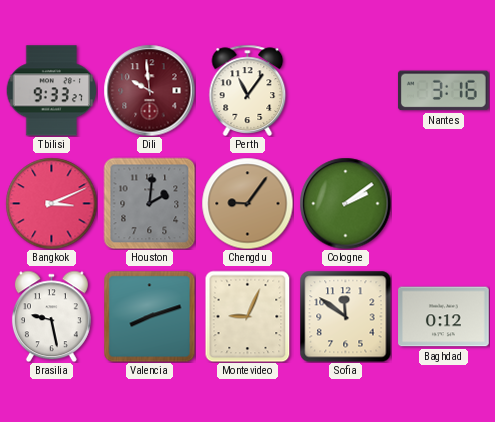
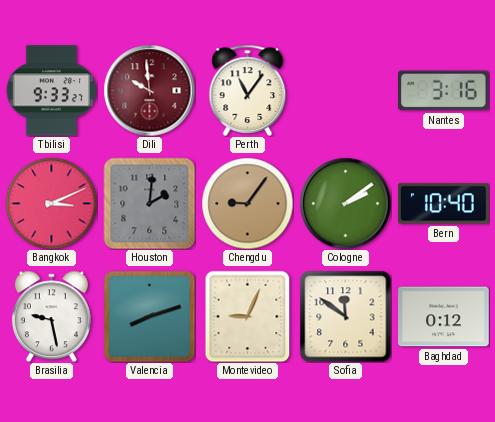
Bern: none -> 10:40 (444, 204)
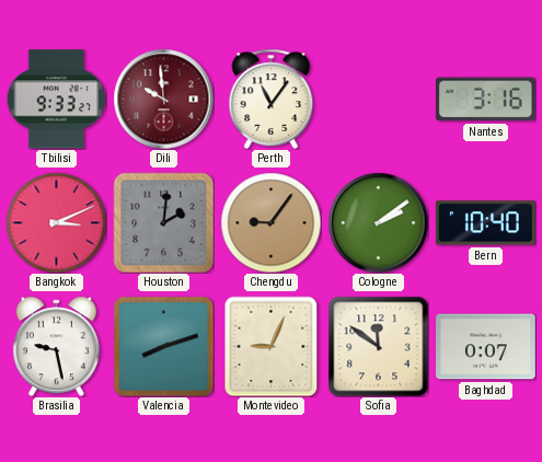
Baghdad: 0:12 -> 0:07 (486, 347)
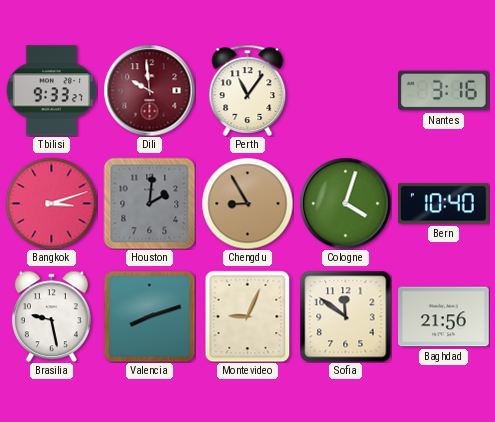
Bangkok: 3:11 -> 3:12 (51, 203)
Chengdu: 9:06 -> 8:55 (247, 203)
Cologne: 2:09 -> 4:03 (345, 203)
Baghdad: 0:07 -> 21:56 (444, 317)
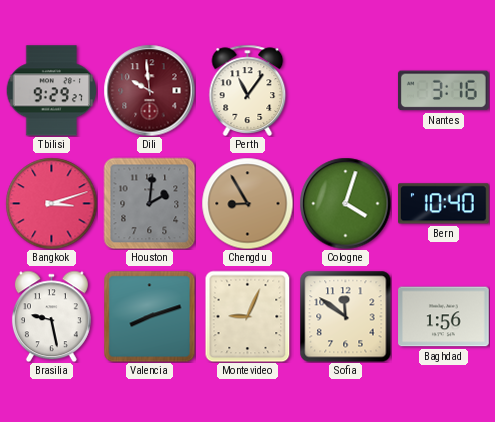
Tbilisi: 9:33 -> 9:29 (51, 91)
Baghdad: 21:56 -> 1:56 (444, 317)
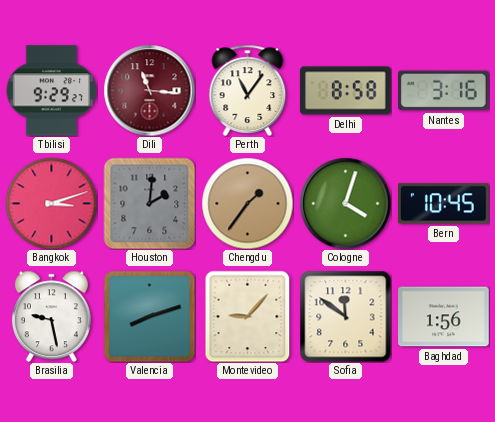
Dili: 9:59 -> 11:16 (149, 90)
Delhi: none -> 8:58 (346, 91)
Chengdu: 8:55 -> 1:36 (247, 203)
Bern: 10:40 -> 10:45 (444, 204)
Montevideo: 9:04 -> 9:07 (248, 316)
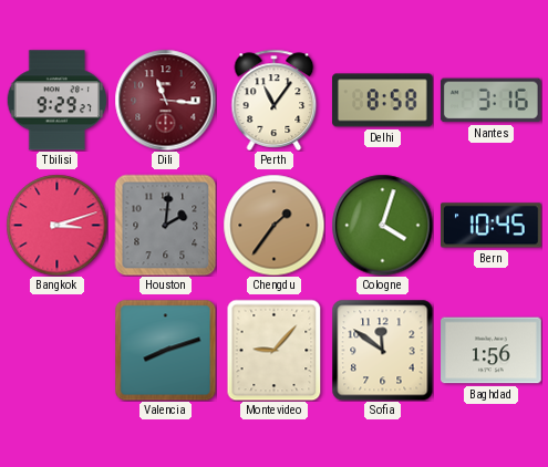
Brasilia: 9:28 -> none (51, 316)
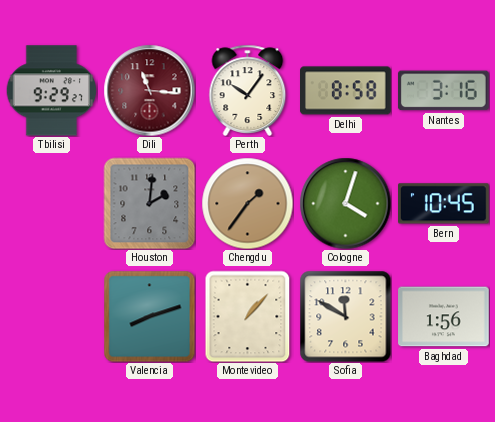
Perth: 11:06 -> 10:06 (248, 90)
Bangkok: 3:12 -> none (56, 225)
Montevideo: 9:07 -> 1:07 (248, 316)
Sofia: 11:51 -> 11:50 (345, 316)
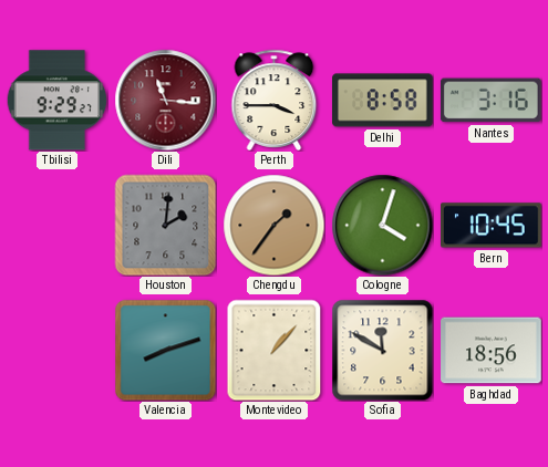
Perth: 10:06 -> 3:45 (275, 100)
Baghdad: 1:56 -> 18:56 (492, 351)
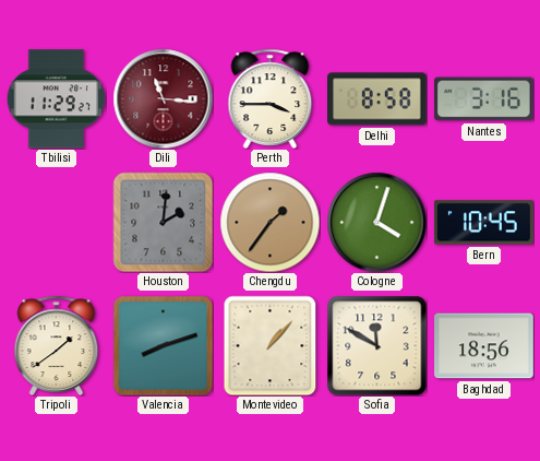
Tbilisi: 9:29 -> 11:29 (56, 99)
Tripoli: none -> 1:39 (57, 345)
